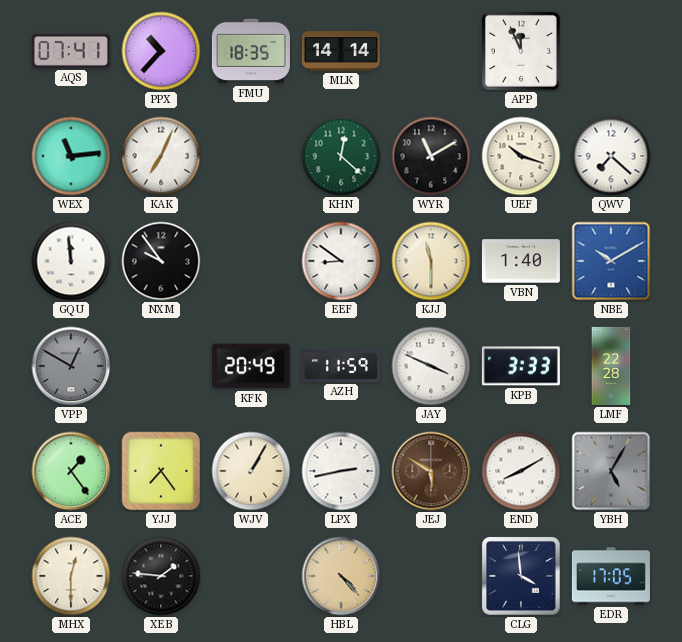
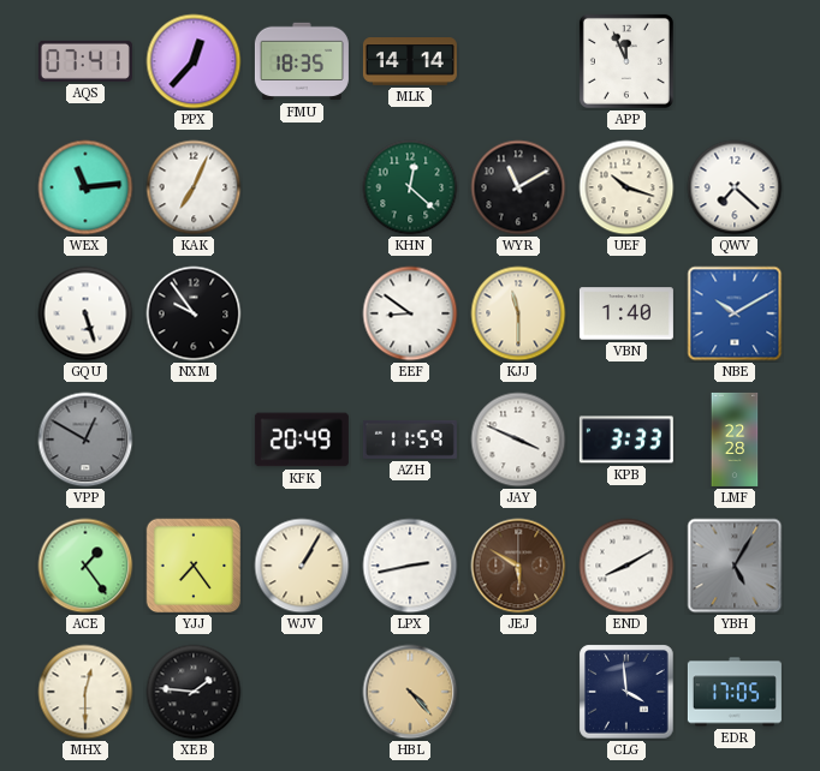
PPX: 10:37 -> 12:37 (194, 61)
GQU: 11:59 -> 5:27 (85, 313)
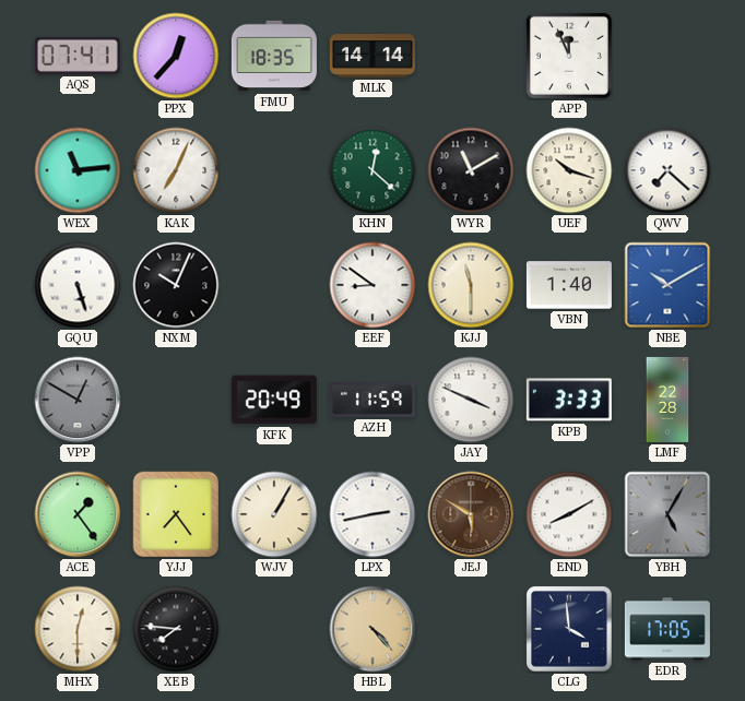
NXM: 9:54 -> 10:04 (176, 285)
XEB: 1:46 -> 7:46 (176, 629)
